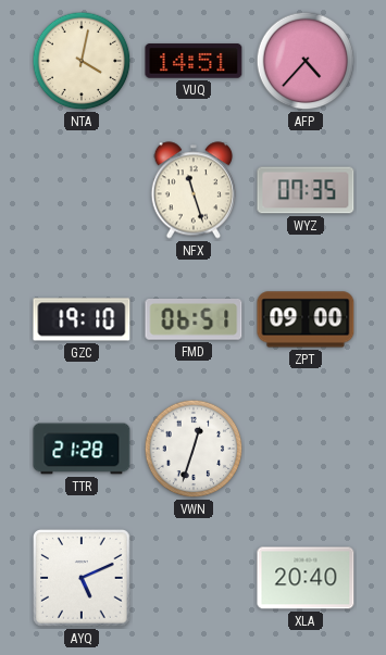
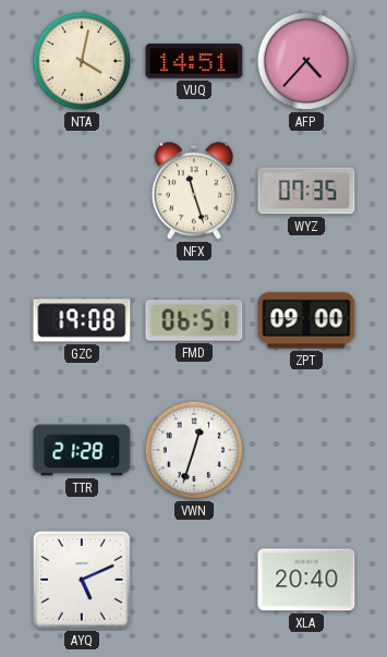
GZC: 19:10 -> 19:08 (82, 320)
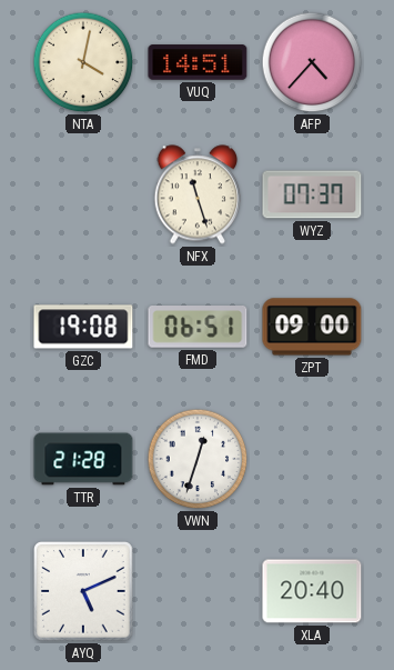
WYZ: 07:35 -> 07:37 (312, 194)
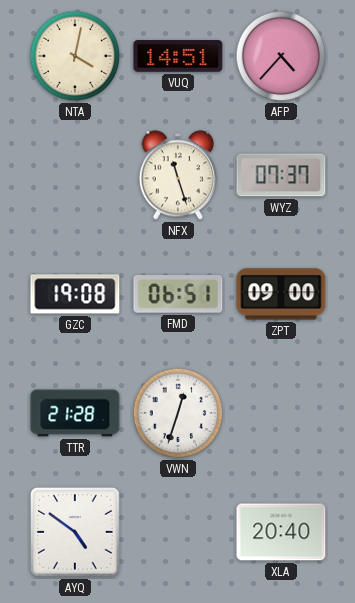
AYQ: 5:11 -> 4:51 (75, 532)
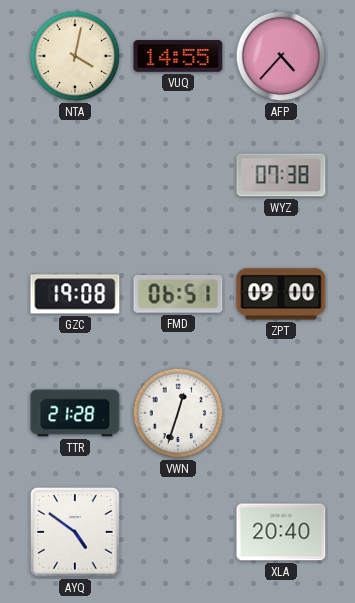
VUQ: 14:51 -> 14:55 (178, 56)
NFX: 11:27 -> none (177, 175)
WYZ: 07:37 -> 07:38 (281, 175)
